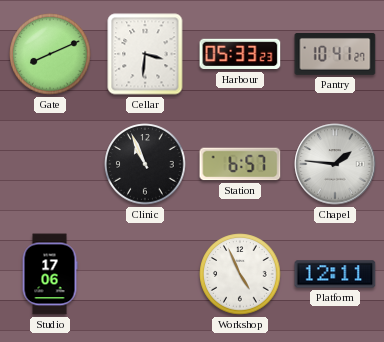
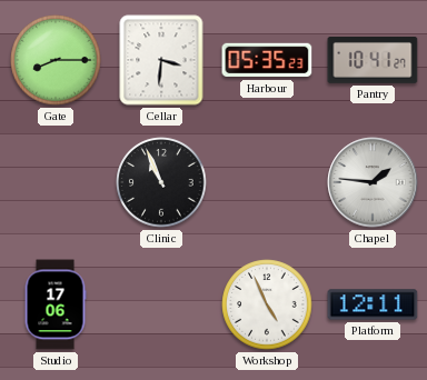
Gate: 8:11 -> 8:15 (56, 60)
Harbour: 05:33 -> 05:35 (267, 60)
Station: 6:57 -> none (240, 164)
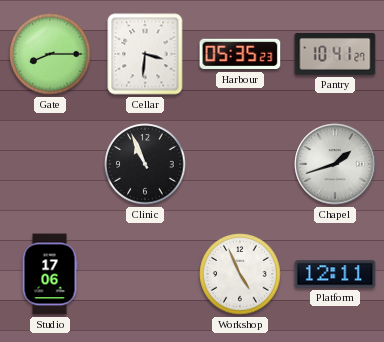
Chapel: 1:46 -> 1:42 (335, 164)
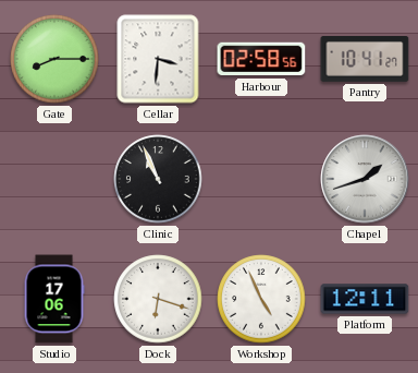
Harbour: 05:35 -> 02:58 (261, 59)
Dock: none -> 6:18 (158, 299)
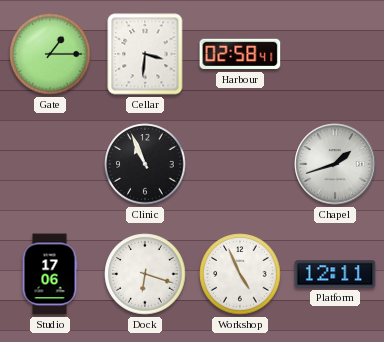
Gate: 8:15 -> 1:15 (50, 54)
Harbour: 02:58:56 -> 02:58:41 (240, 54)
Pantry: 10:41 -> none (365, 60)
